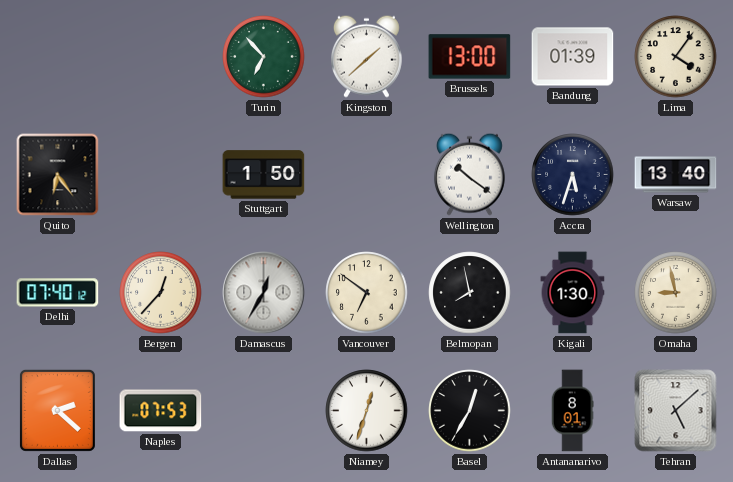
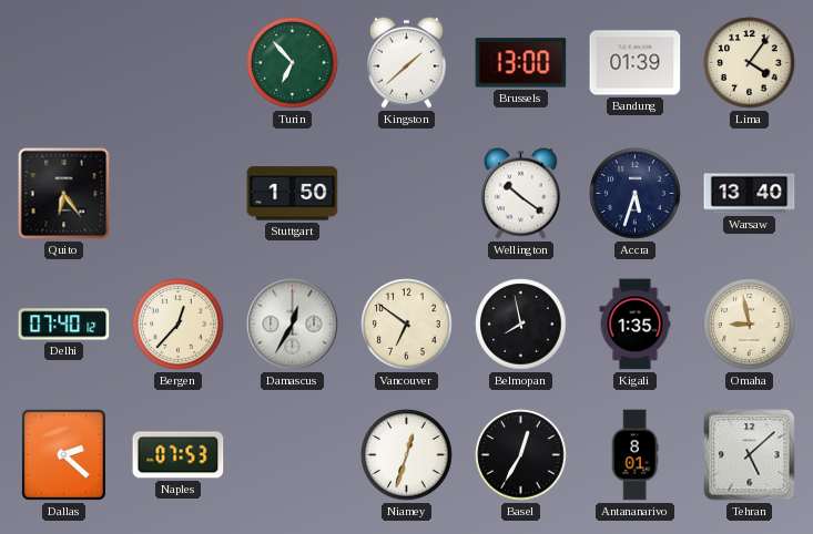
Kigali: 1:30 -> 1:35 (636, 325)
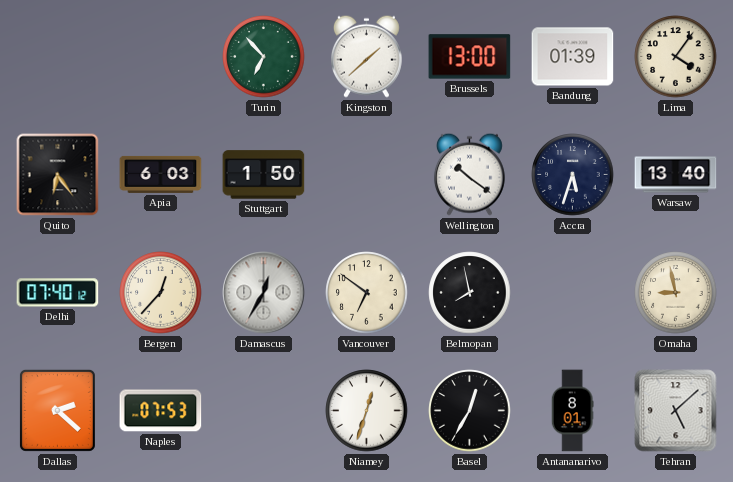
Apia: none -> 6:03 (161, 174)
Kigali: 1:35 -> none (636, 325)
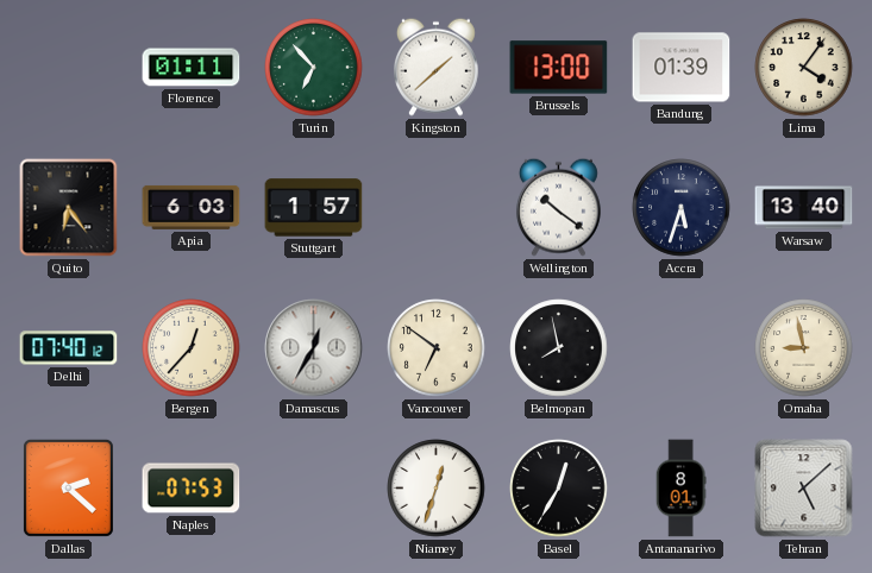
Florence: none -> 01:11 (192, 68)
Stuttgart: 1:50 -> 1:57 (314, 208)
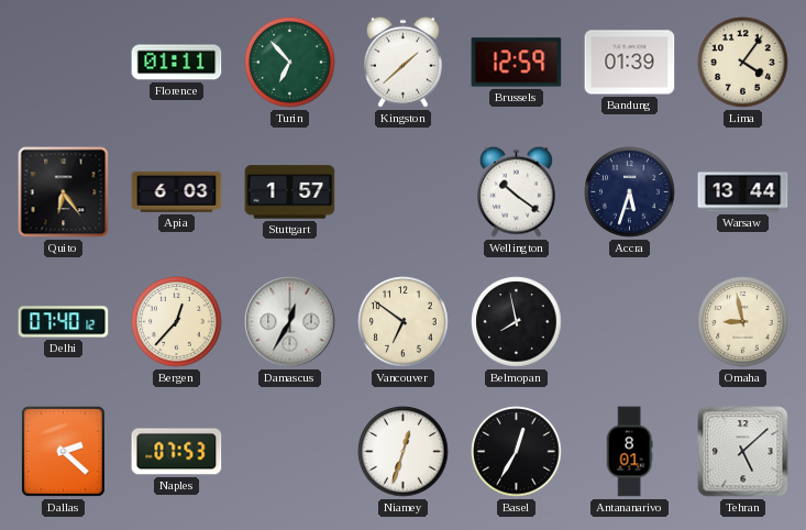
Brussels: 13:00 -> 12:59 (517, 63)
Warsaw: 13:40 -> 13:44 (743, 192)
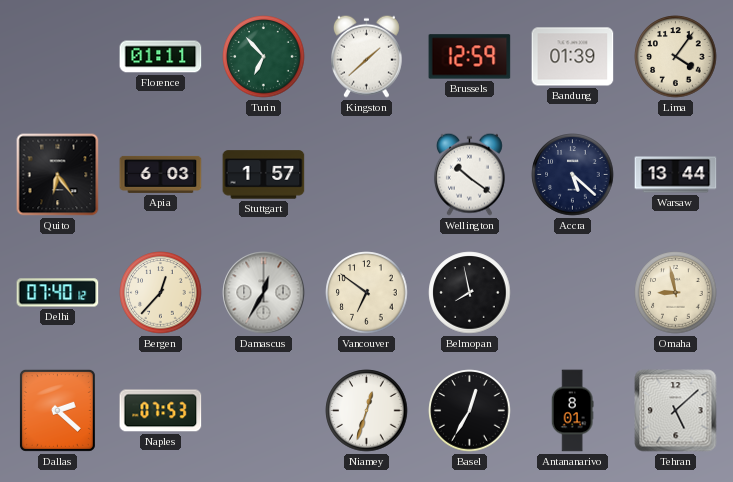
Accra: 5:33 -> 5:22 (573, 175)
